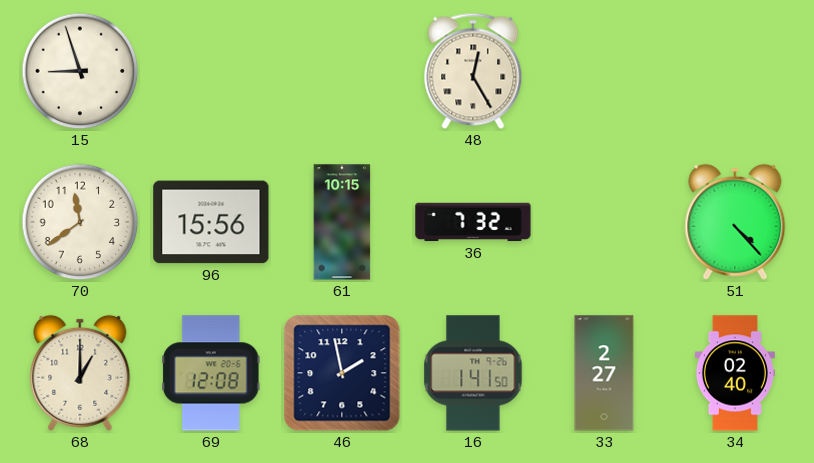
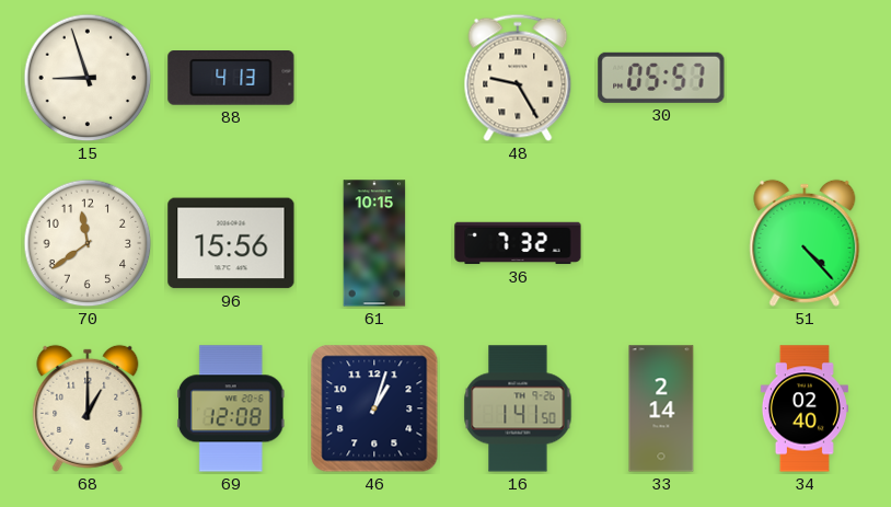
88: none -> 4:13 (231, 79)
48: 12:25 -> 9:25 (518, 78)
30: none -> 05:57 (661, 78)
46: 1:58 -> 1:03 (374, 408)
33: 2:27 -> 2:14 (661, 408)
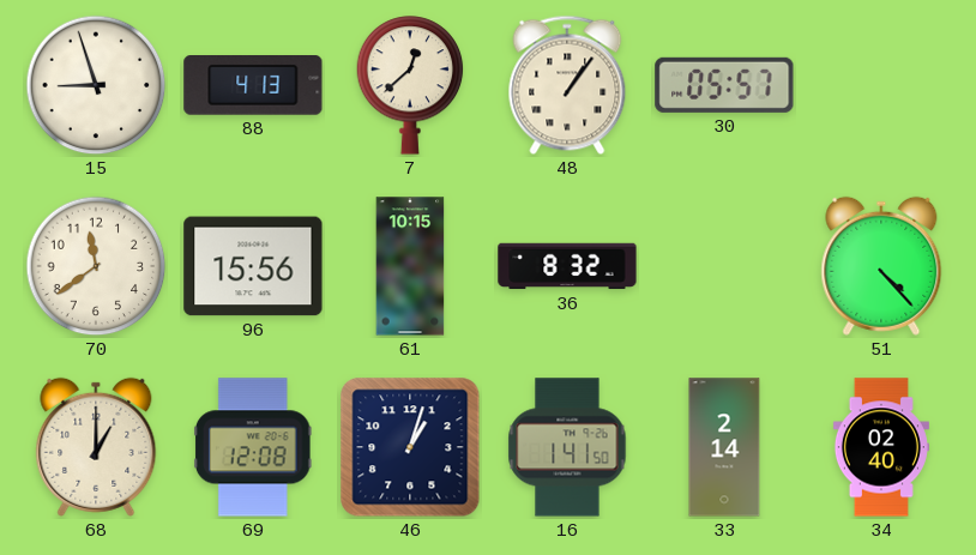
7: none -> 12:38 (410, 85)
48: 9:25 -> 1:06 (567, 85)
36: 7:32 -> 8:32 (567, 266)
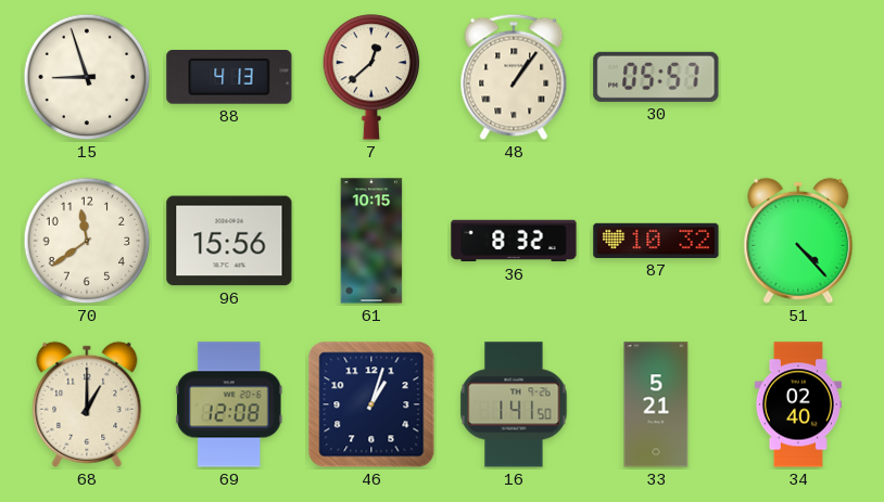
87: none -> 10:32 (656, 241)
33: 2:14 -> 5:21 (656, 404)
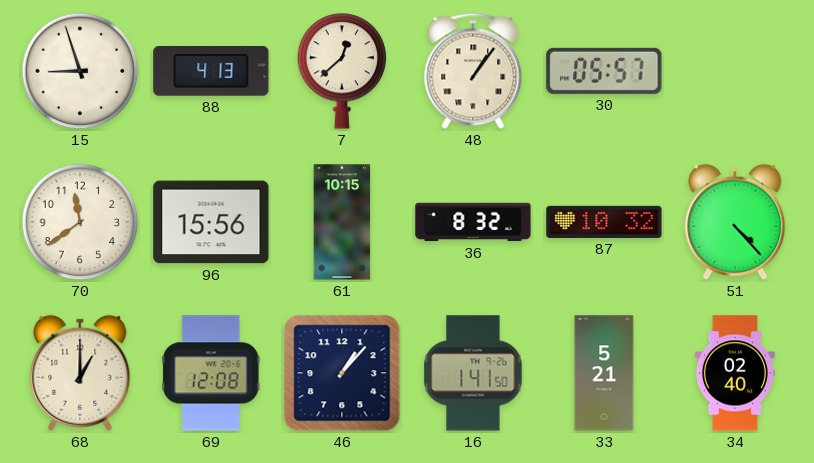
46: 1:03 -> 1:07 (342, 373)
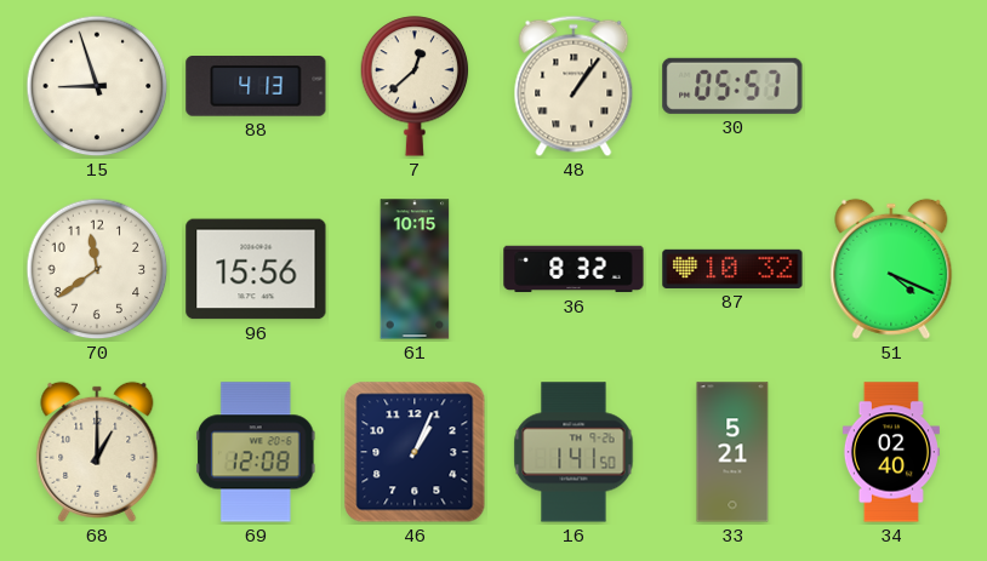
51: 4:23 -> 4:19 (891, 269)
46: 1:07 -> 1:04 (415, 452)
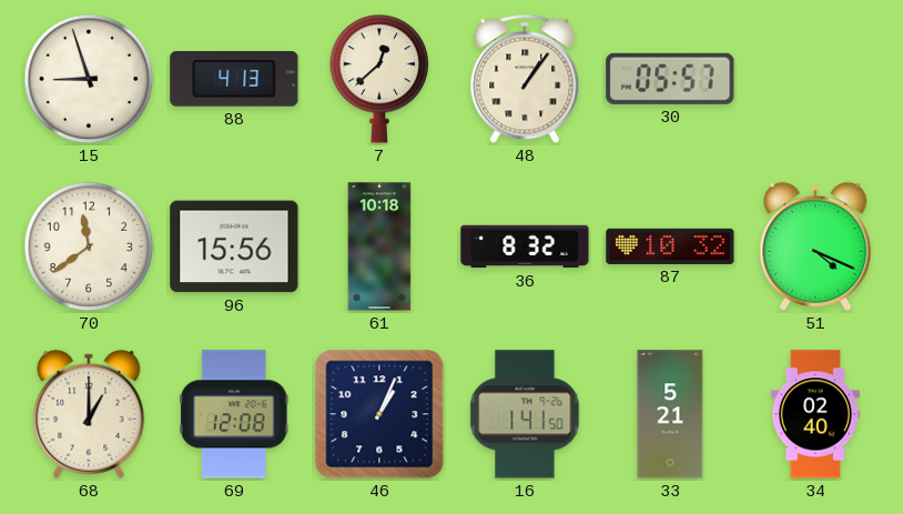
61: 10:15 -> 10:18 (379, 246)
